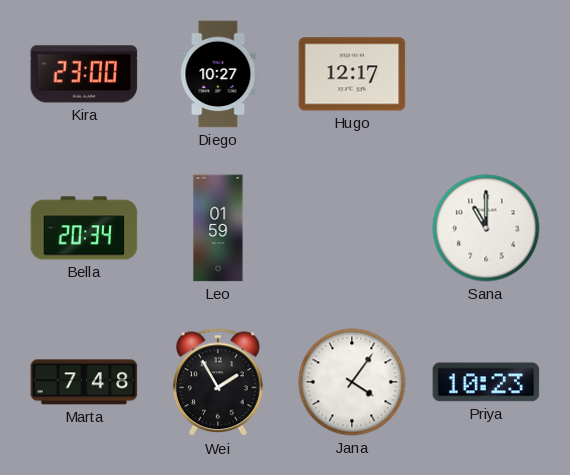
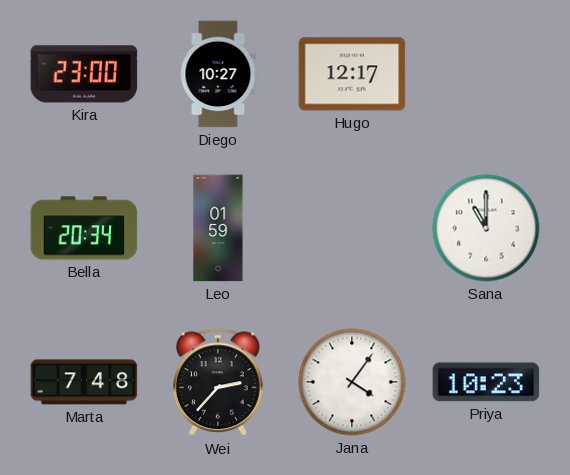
Wei: 1:55 -> 2:37 (219, 383)
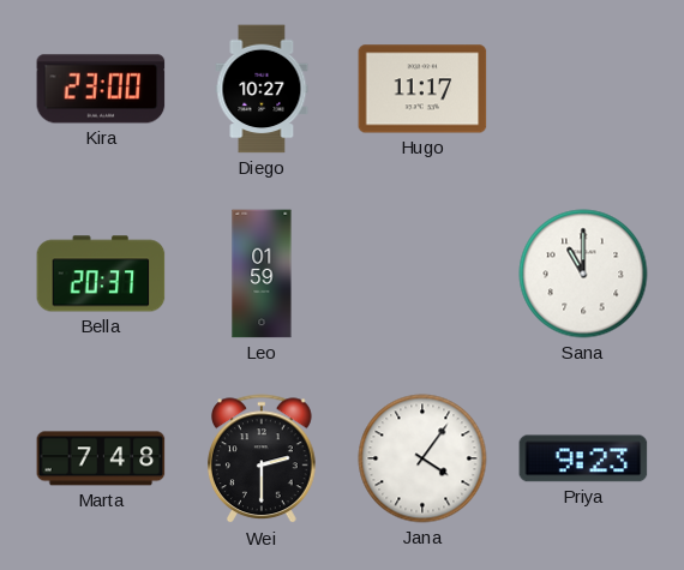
Hugo: 12:17 -> 11:17 (422, 89)
Bella: 20:34 -> 20:37 (101, 274)
Wei: 2:37 -> 2:30 (263, 460)
Priya: 10:23 -> 9:23 (583, 458)
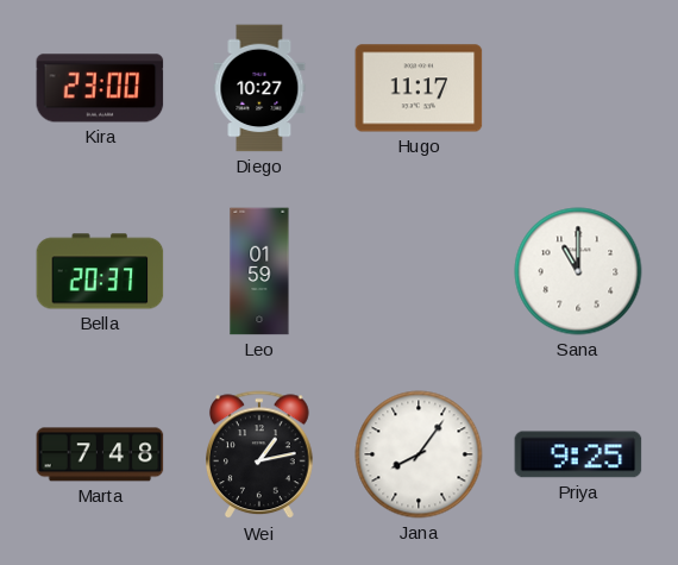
Wei: 2:30 -> 1:13 (260, 456)
Jana: 4:06 -> 8:06 (419, 454)
Priya: 9:23 -> 9:25 (578, 454)
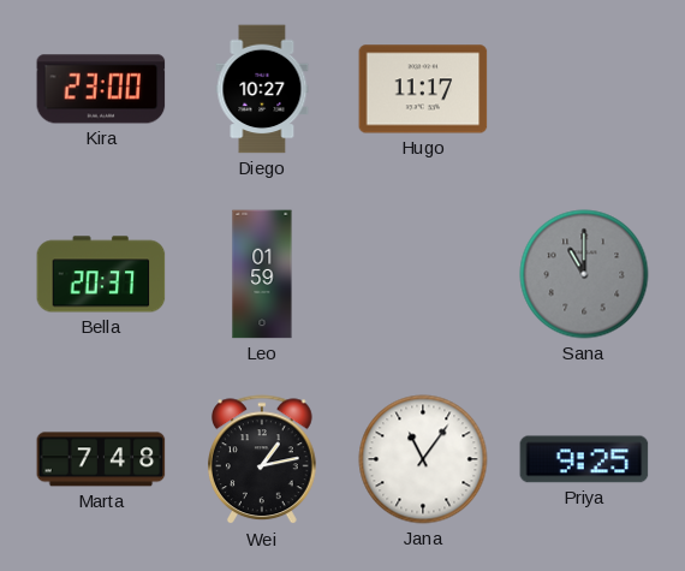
Sana dial: white -> grey (584, 274)
Jana: 8:06 -> 11:06 (423, 459)
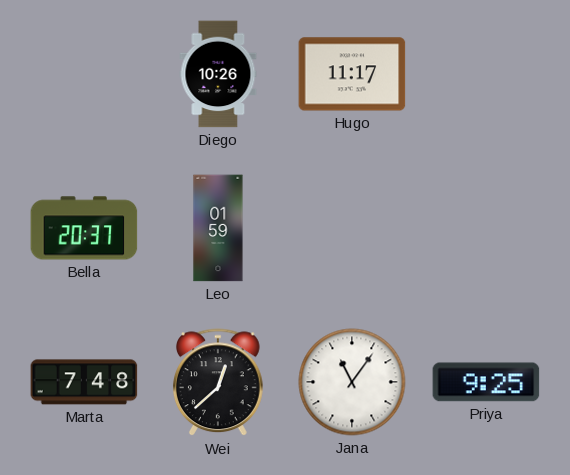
Kira: 23:00 -> none (101, 89)
Diego: 10:27 -> 10:26 (218, 74)
Sana: 11:00 -> none (584, 274)
Wei: 1:13 -> 12:38 (219, 383)
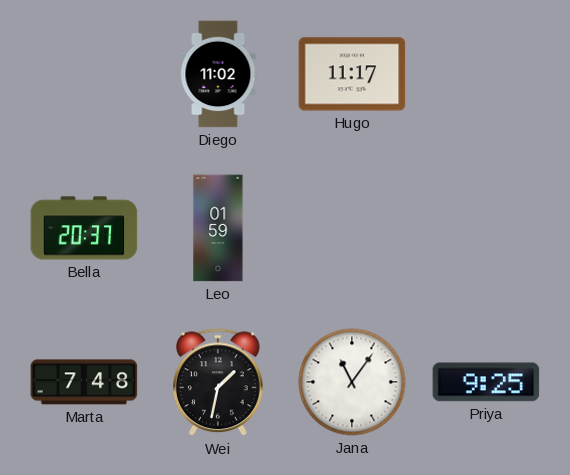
Diego: 10:26 -> 11:02 (218, 74)
Wei: 12:38 -> 1:32 (219, 383)
